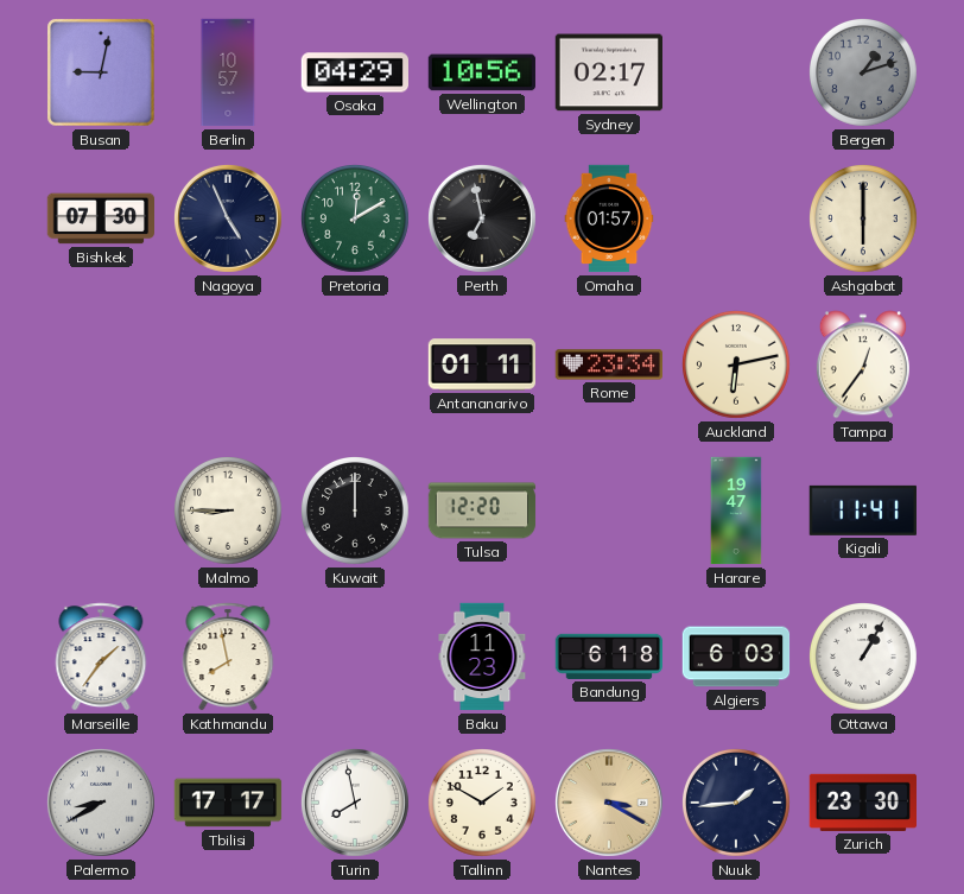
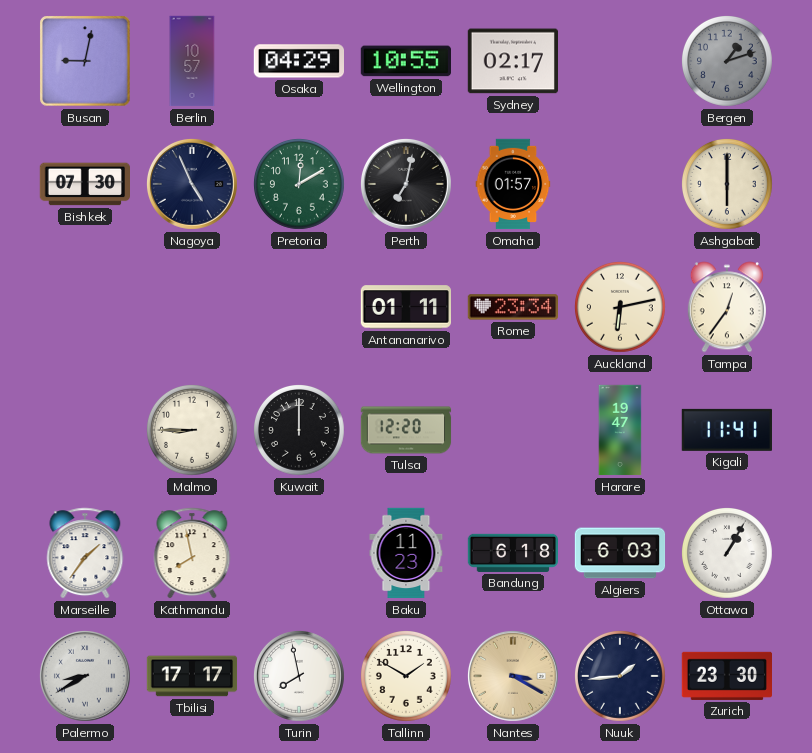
Wellington: 10:56 -> 10:55 (406, 61)
Perth: 6:58 -> 7:02 (406, 184)
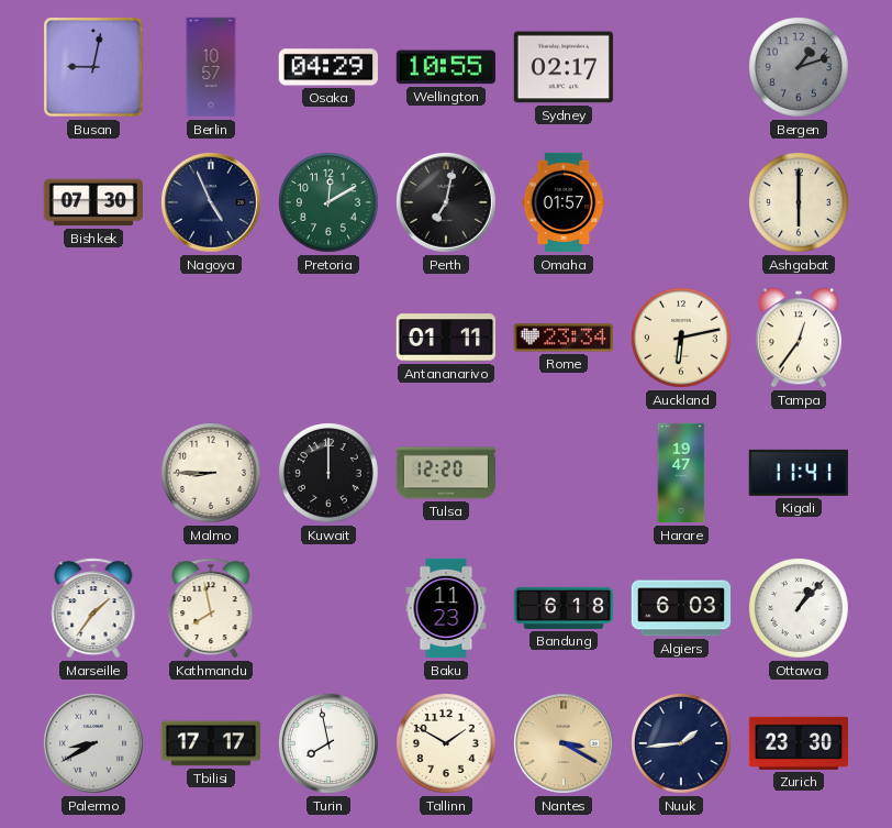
Ottawa: 1:05 -> 1:07 (800, 609)
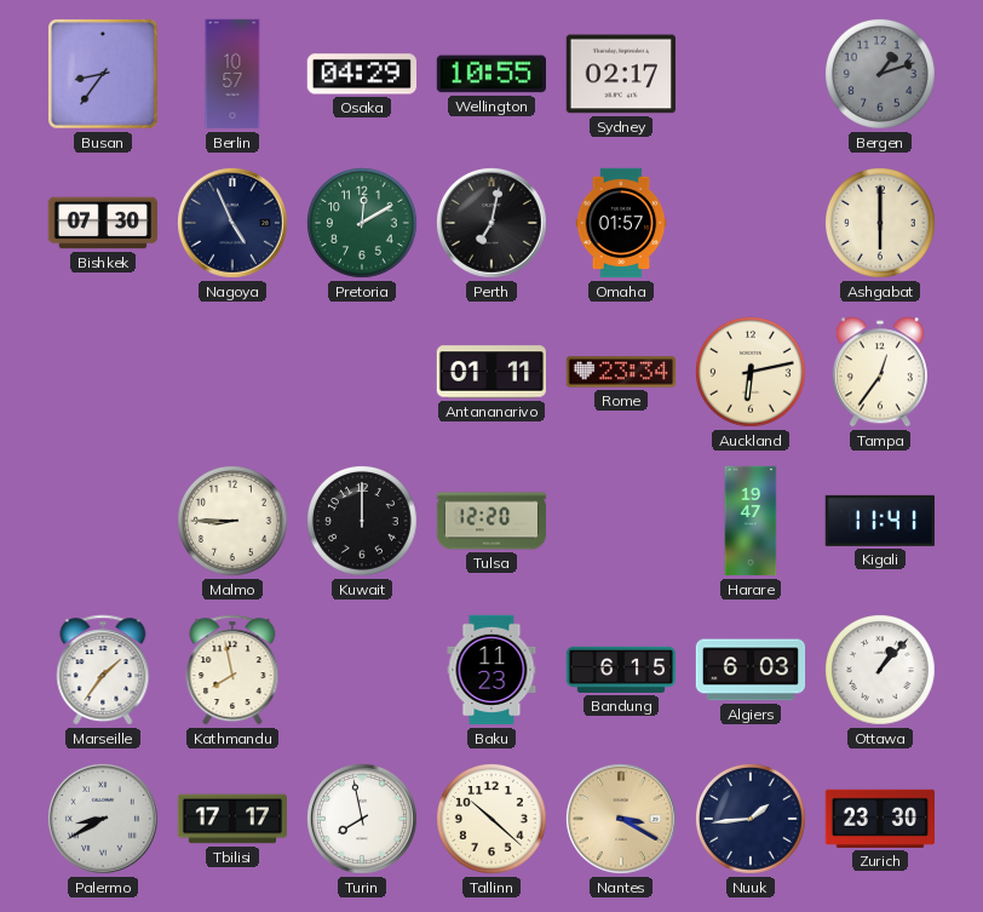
Busan: 9:02 -> 8:36 (103, 74)
Bandung: 6:18 -> 6:15 (621, 670)
Tallinn: 1:50 -> 10:22 (493, 820)
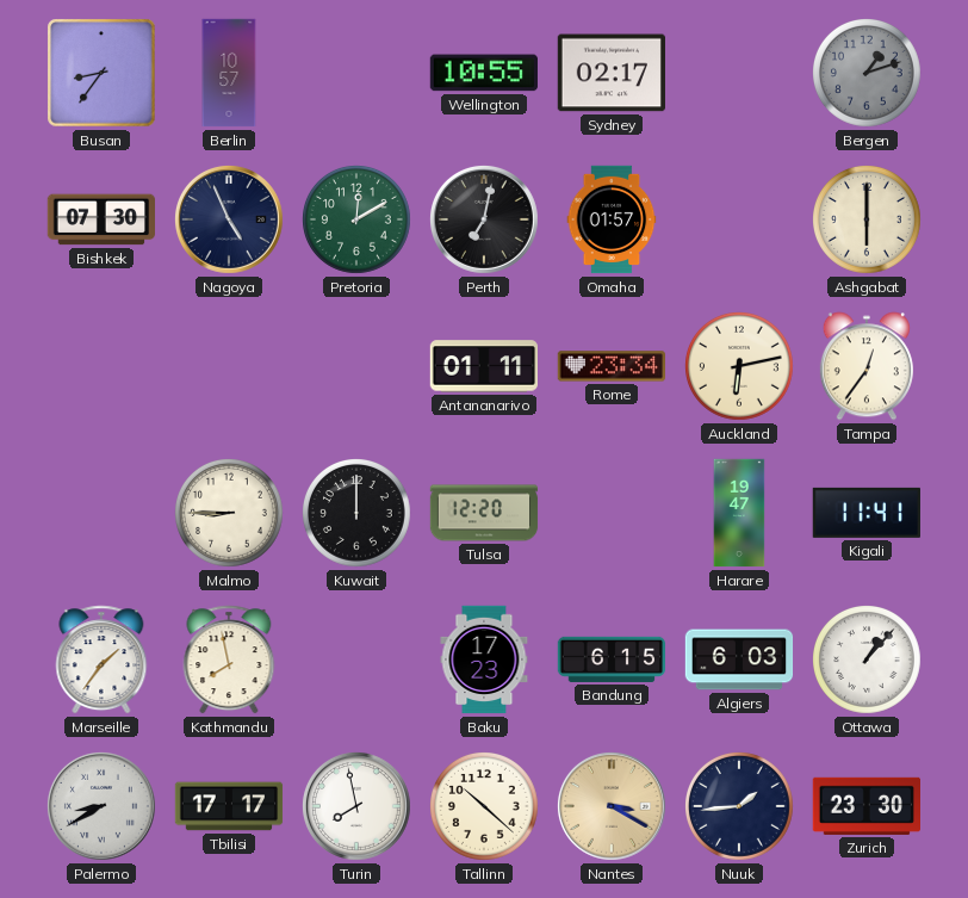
Osaka: 04:29 -> none (361, 74)
Baku: 11:23 -> 17:23 (484, 659)
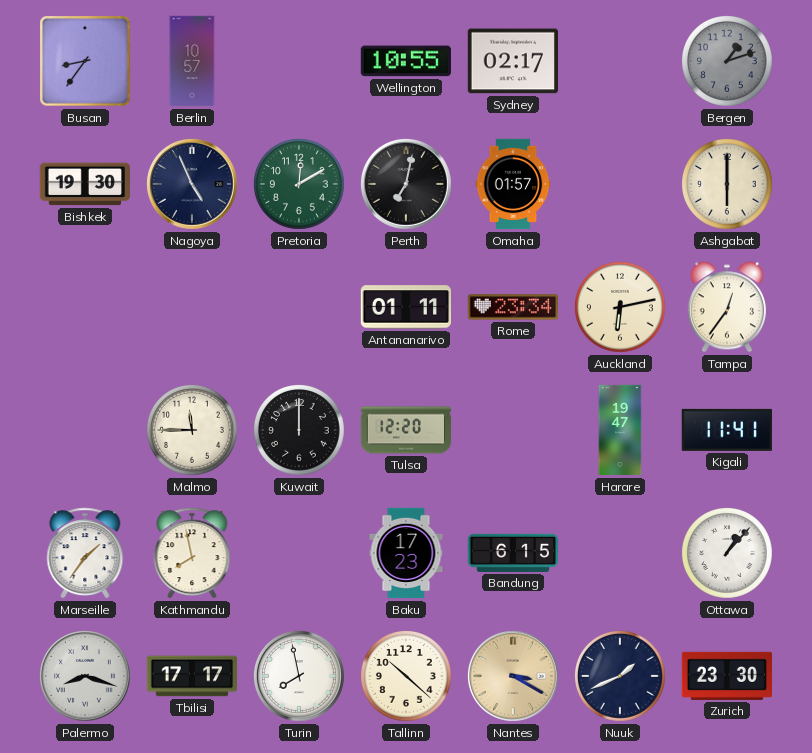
Bishkek: 07:30 -> 19:30 (84, 184)
Malmo: 8:45 -> 11:45 (193, 431)
Algiers: 6:03 -> none (739, 659)
Palermo: 8:40 -> 8:18 (85, 676)
Nuuk: 1:44 -> 1:41 (621, 677)
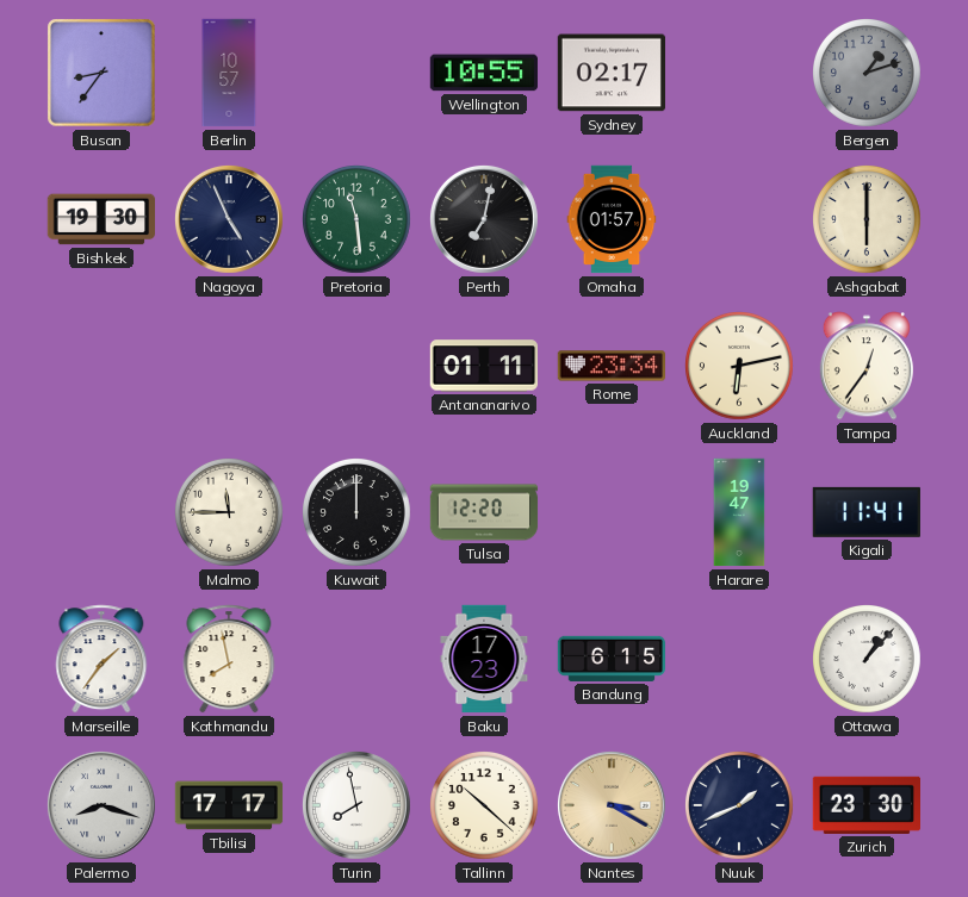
Pretoria: 12:10 -> 11:29 (358, 220)
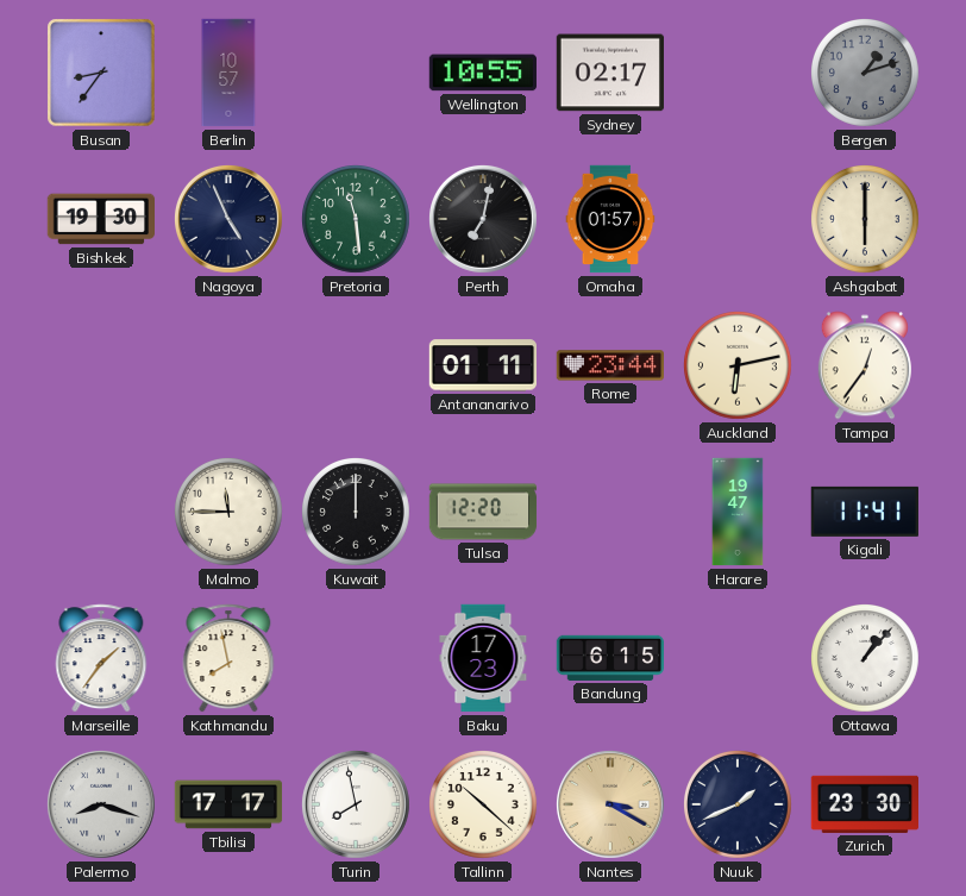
Rome: 23:34 -> 23:44 (609, 365)
